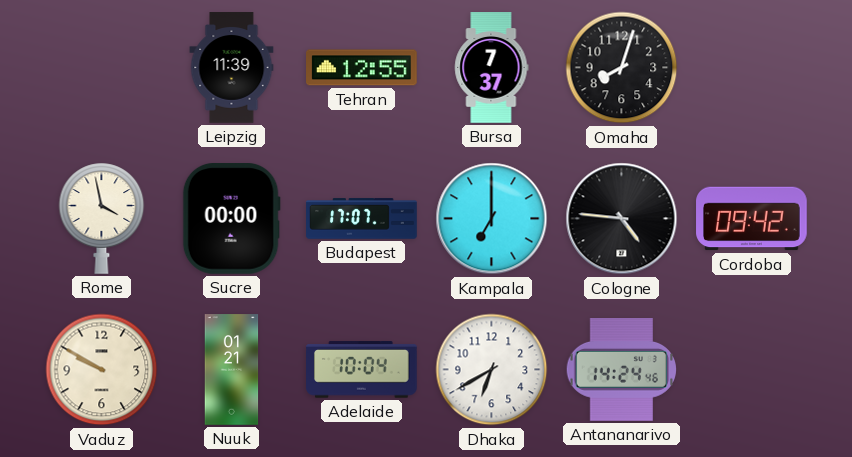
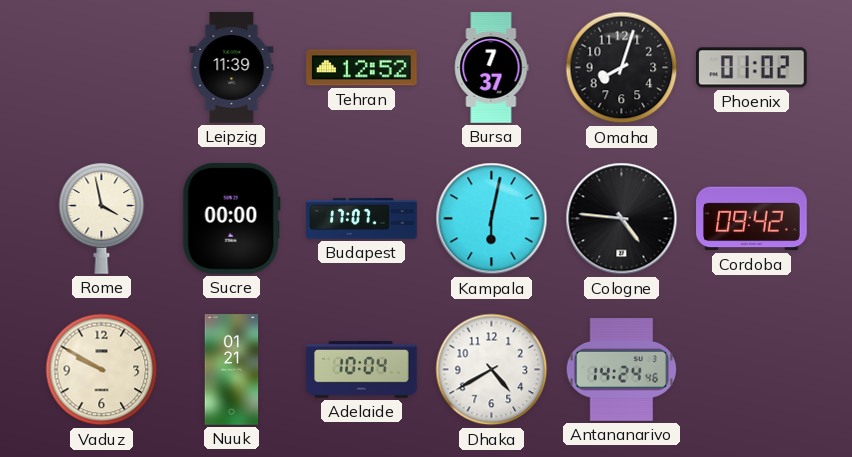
Tehran: 12:55 -> 12:52 (362, 68)
Phoenix: none -> 01:02 (752, 68)
Kampala: 7:00 -> 6:02 (492, 219)
Dhaka: 6:40 -> 4:40 (492, 370)
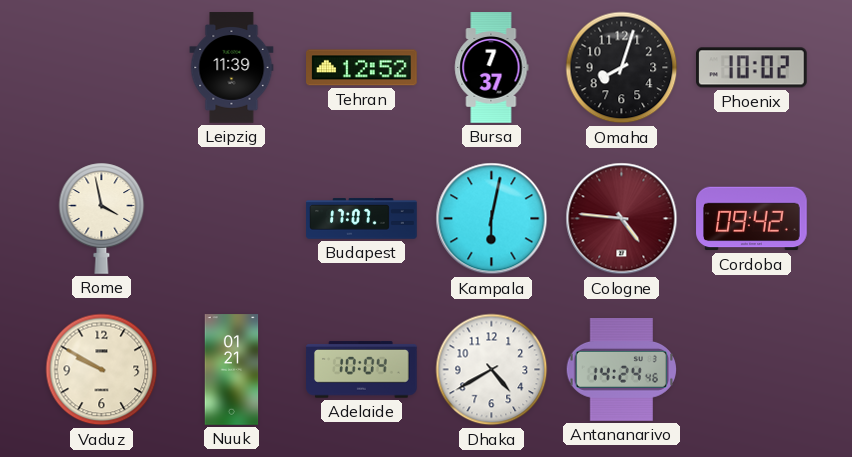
Phoenix: 01:02 -> 10:02 (752, 68)
Sucre: 00:00 -> none (231, 219)
Cologne dial: black -> burgundy (622, 219)
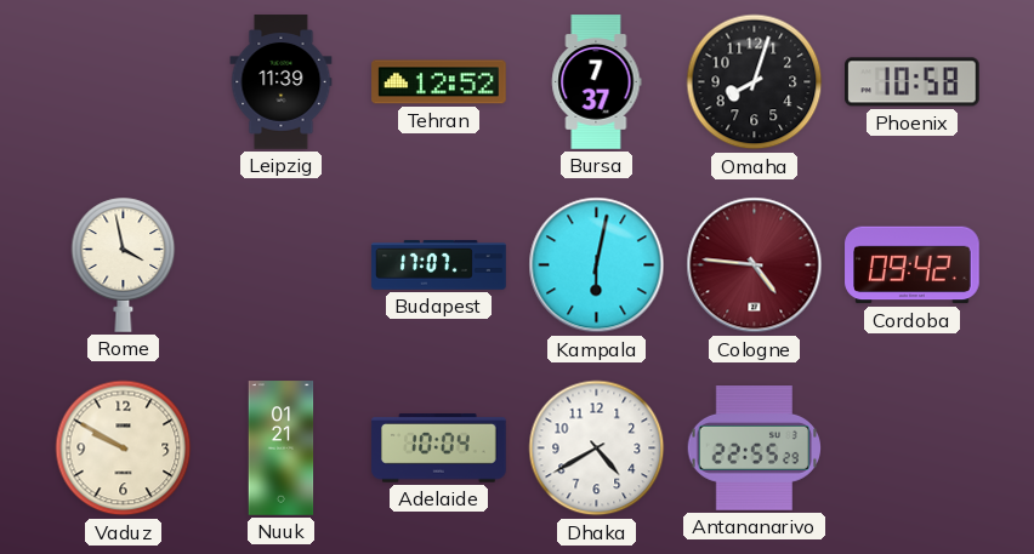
Phoenix: 10:02 -> 10:58 (913, 82)
Antananarivo: 14:24 -> 22:55 (755, 449)
